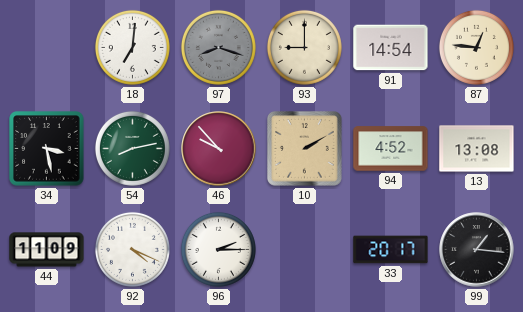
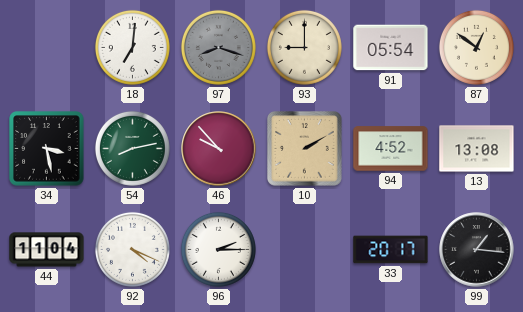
91: 14:54 -> 05:54 (391, 48)
87: 12:46 -> 12:51 (476, 47)
44: 11:09 -> 11:04 (47, 250)
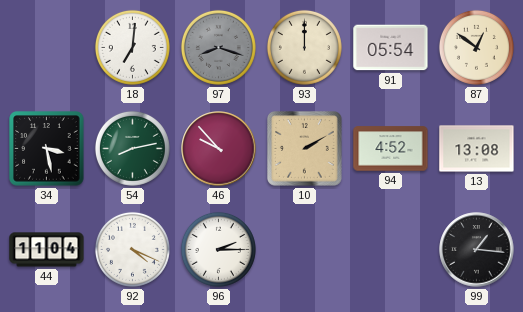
93: 9:00 -> 12:00 (304, 47)
33: 20:17 -> none (391, 250)
